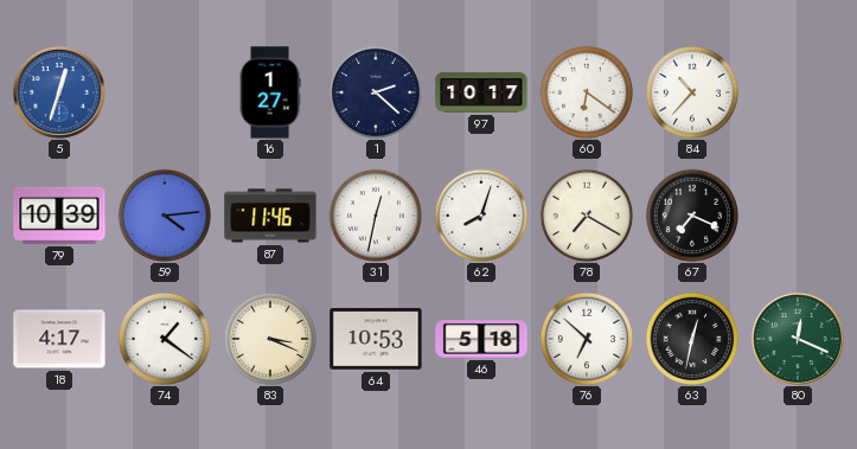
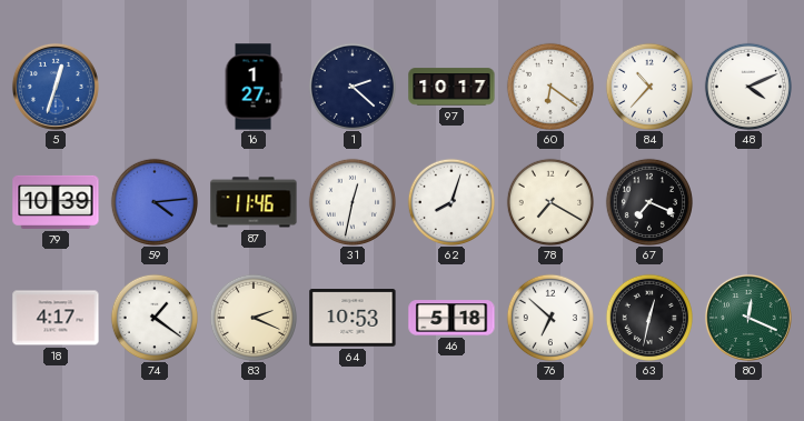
48: none -> 4:11 (747, 86)
83: 3:19 -> 2:19 (252, 317)
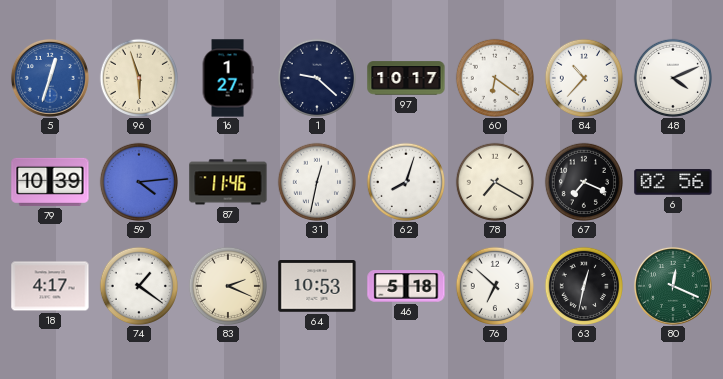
96: none -> 5:57 (138, 77)
1: 2:22 -> 9:22 (316, 77)
6: none -> 02:56 (673, 182)
